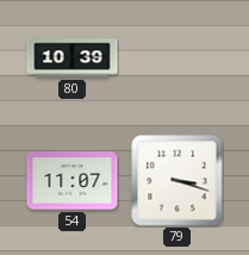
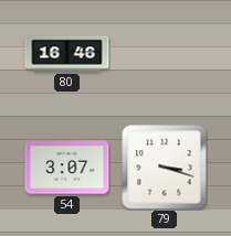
80: 10:39 -> 16:46 (67, 54)
54: 11:07 -> 3:07 (67, 168)
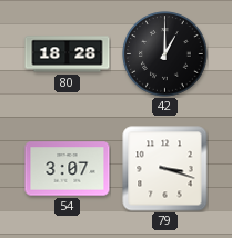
80: 16:46 -> 18:28 (68, 54)
42: none -> 1:00 (165, 54)
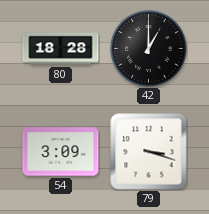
54: 3:07 -> 3:09 (61, 152)
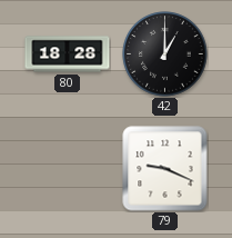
54: 3:09 -> none (61, 152)
79: 3:18 -> 9:19 (165, 169)
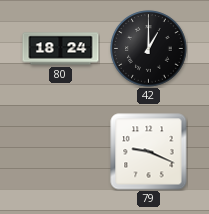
80: 18:28 -> 18:24 (61, 49)
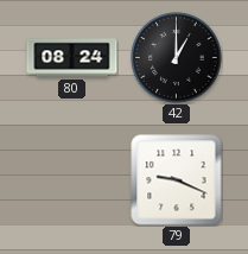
80: 18:24 -> 08:24 (72, 58)
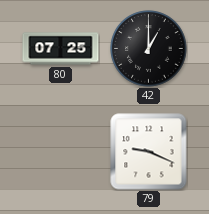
80: 08:24 -> 07:25 (61, 49)
